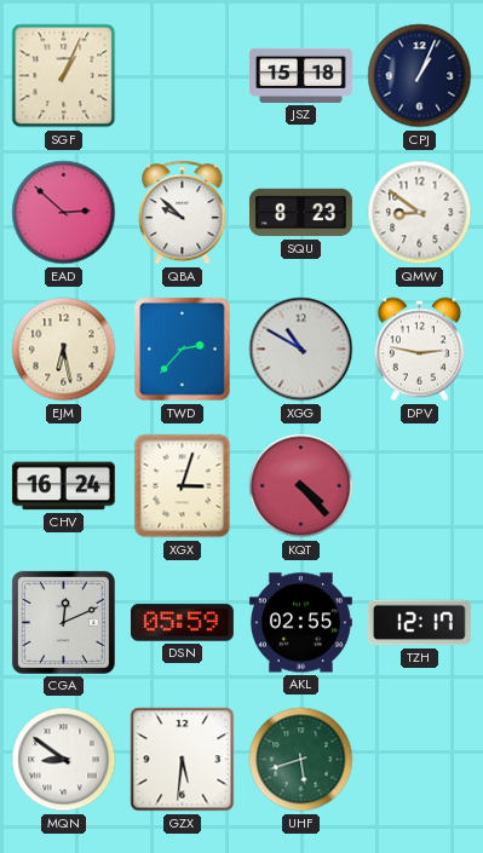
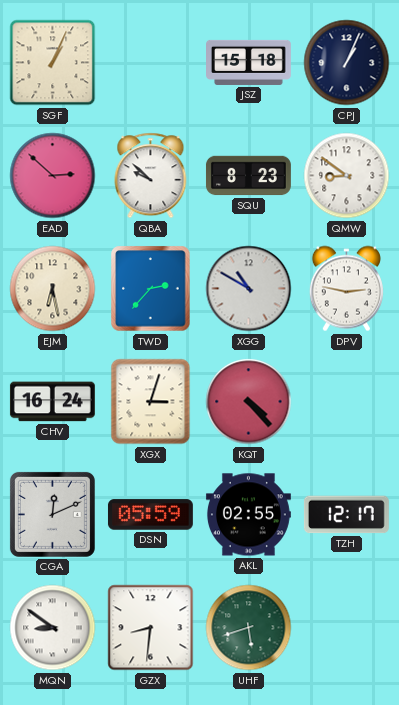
GZX: 5:31 -> 8:31 (151, 628)
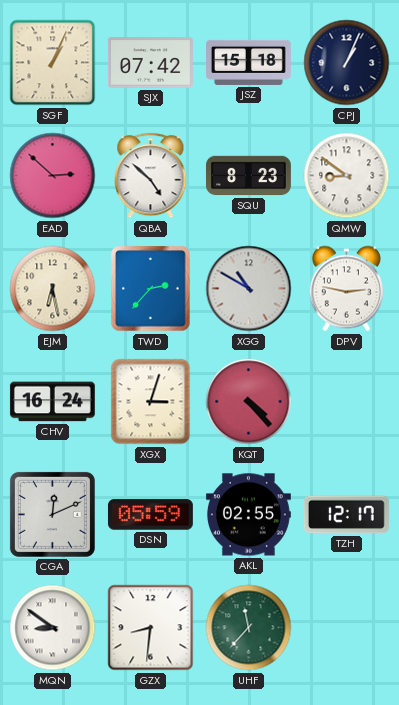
SJX: none -> 07:42 (150, 63)
QBA: 9:52 -> 4:52 (151, 176)
UHF: 5:42 -> 11:37 (249, 628)
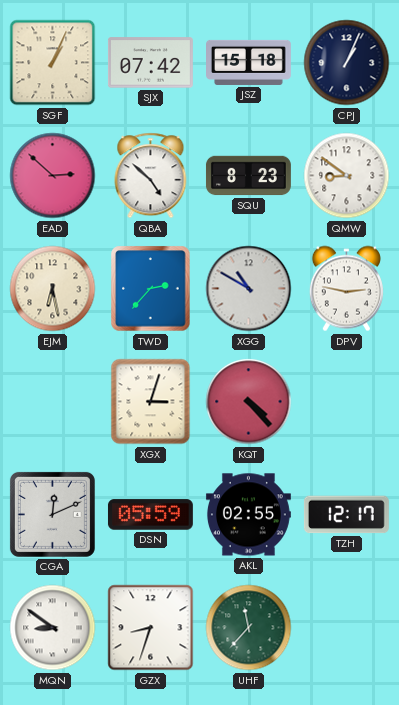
CHV: 16:24 -> none (52, 402)
GZX: 8:31 -> 8:33 (151, 628)
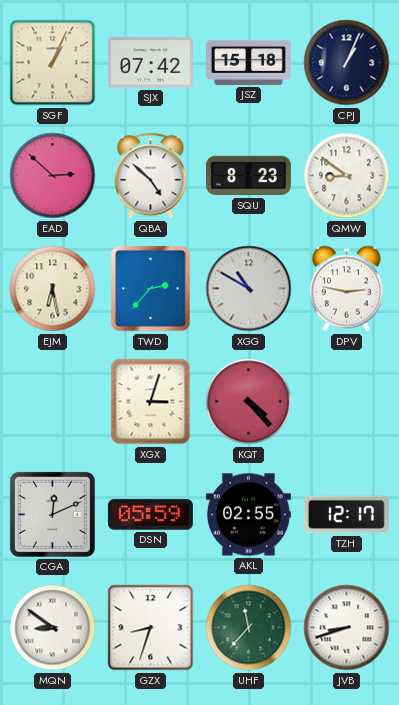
JVB: none -> 8:42 (347, 628)
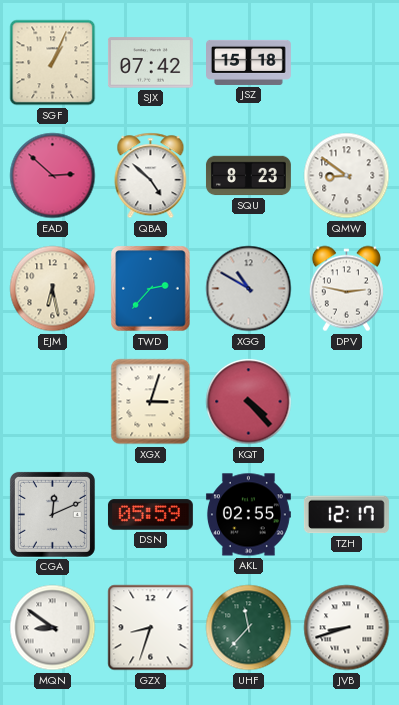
CPJ: 1:04 -> none (347, 63)
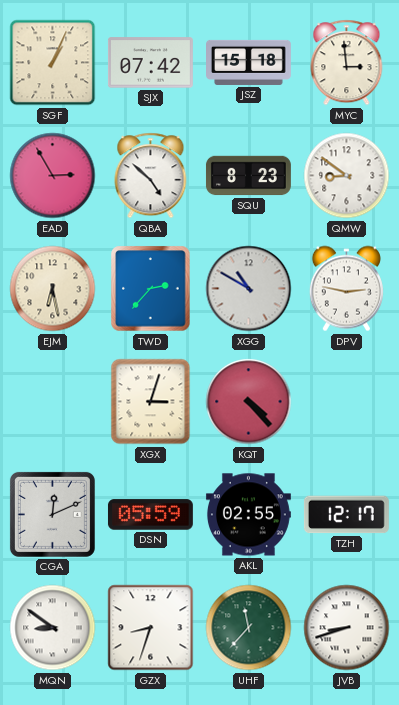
MYC: none -> 2:59 (347, 63)
EAD: 2:52 -> 2:55 (53, 176)
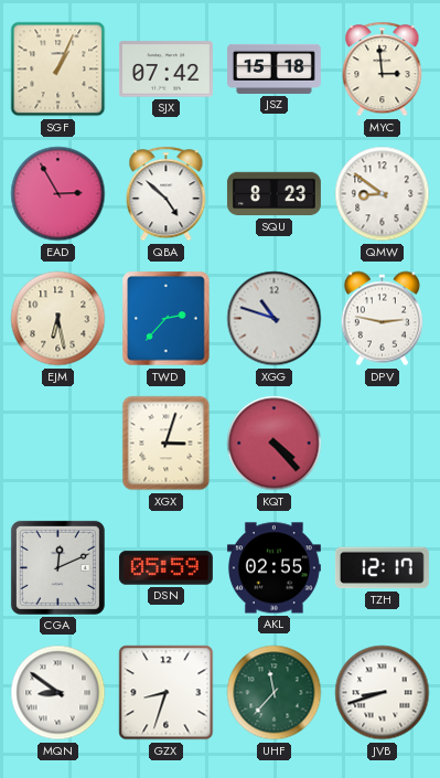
XGG: 10:50 -> 10:48 (275, 319)
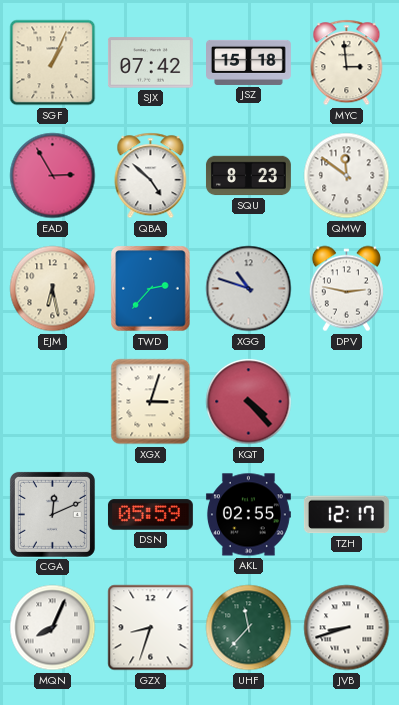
QMW: 8:51 -> 11:51 (347, 176)
MQN: 8:51 -> 8:04 (53, 628)
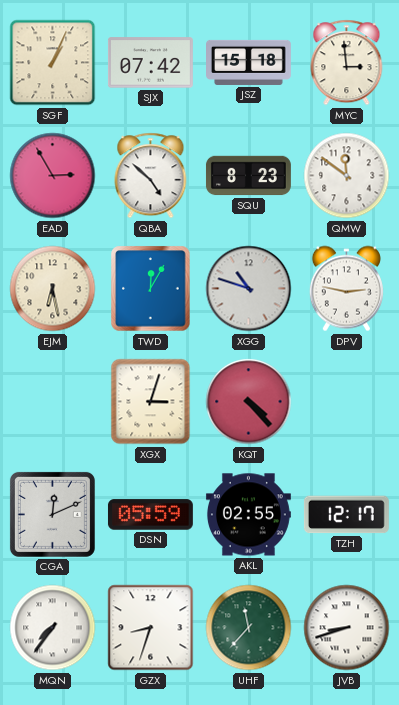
TWD: 2:37 -> 12:05 (151, 289)
MQN: 8:04 -> 7:36 (53, 628)
